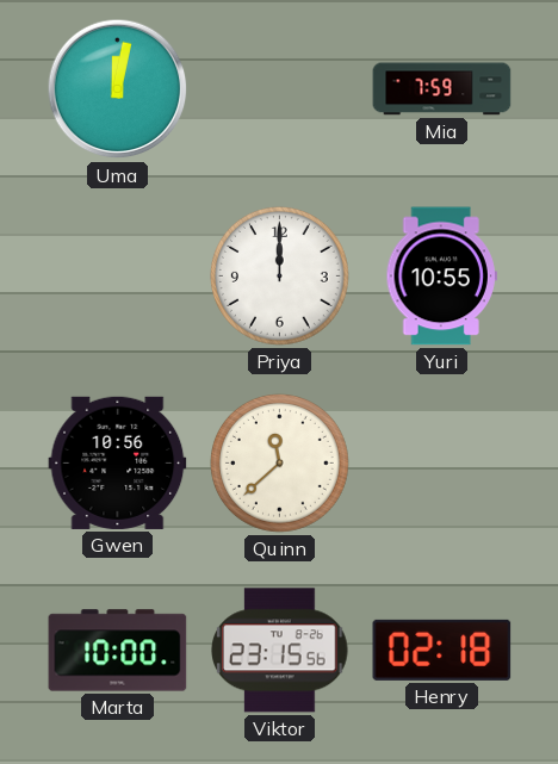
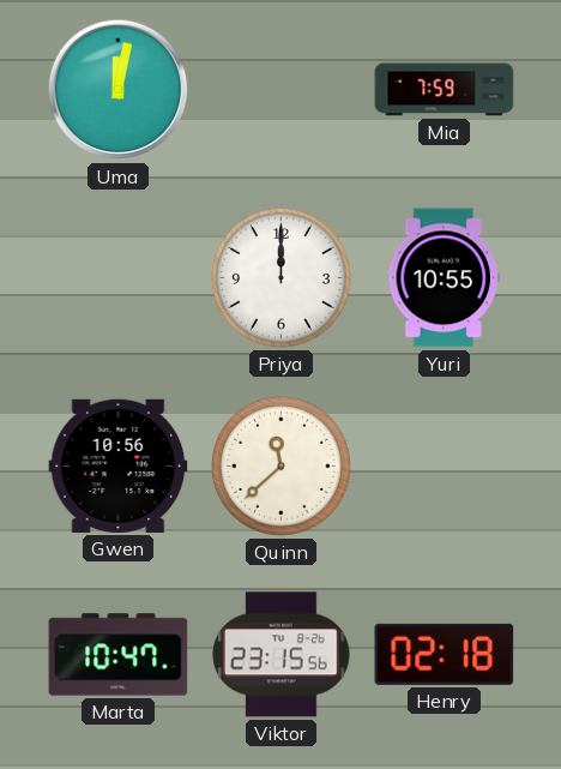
Marta: 10:00 -> 10:47 (119, 655)
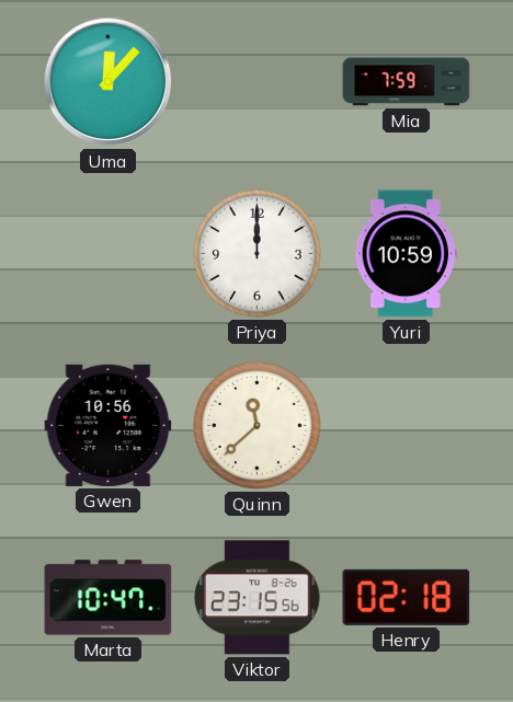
Uma: 12:02 -> 12:07 (109, 82)
Yuri: 10:55 -> 10:59 (406, 254)
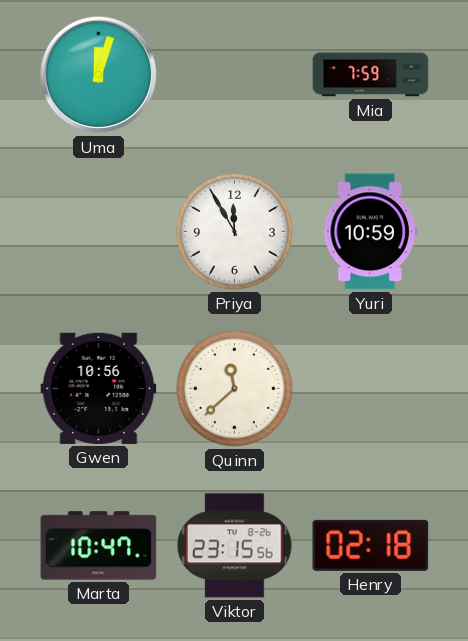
Uma: 12:07 -> 12:03 (99, 75)
Priya: 12:00 -> 11:55 (234, 231)
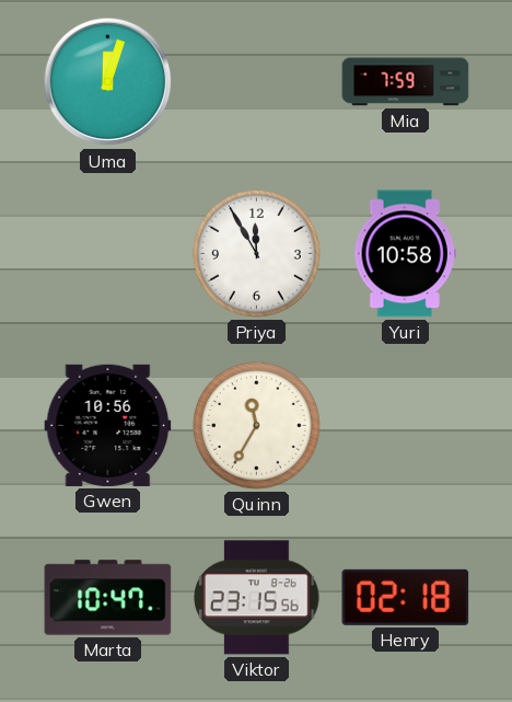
Yuri: 10:59 -> 10:58 (405, 254)
Quinn: 11:38 -> 11:35 (256, 425)
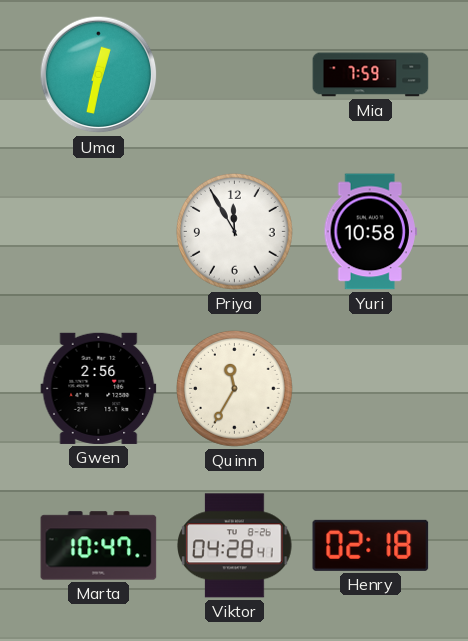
Uma: 12:03 -> 12:32 (99, 75)
Gwen: 10:56 -> 2:56 (99, 388)
Viktor: 23:15 -> 04:28 (235, 546)
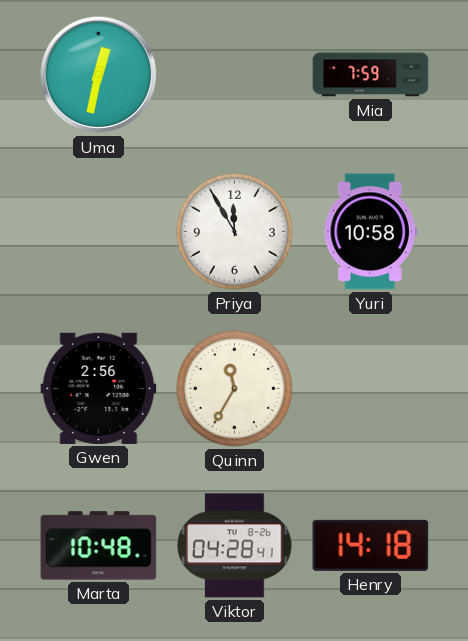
Marta: 10:47 -> 10:48 (99, 546)
Henry: 02:18 -> 14:18 (371, 545)
